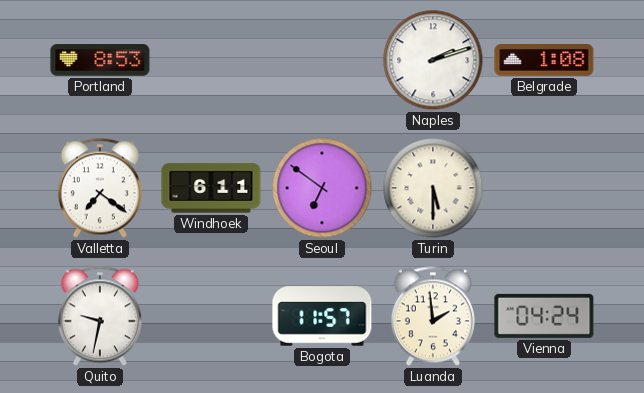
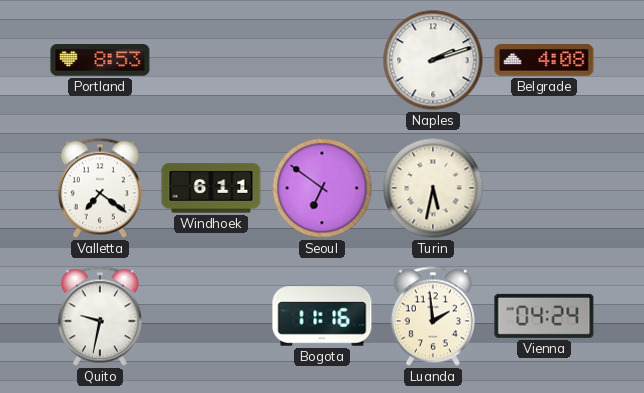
Belgrade: 1:08 -> 4:08 (544, 60)
Turin: 5:30 -> 5:32 (433, 188)
Bogota: 11:57 -> 11:16 (322, 316)
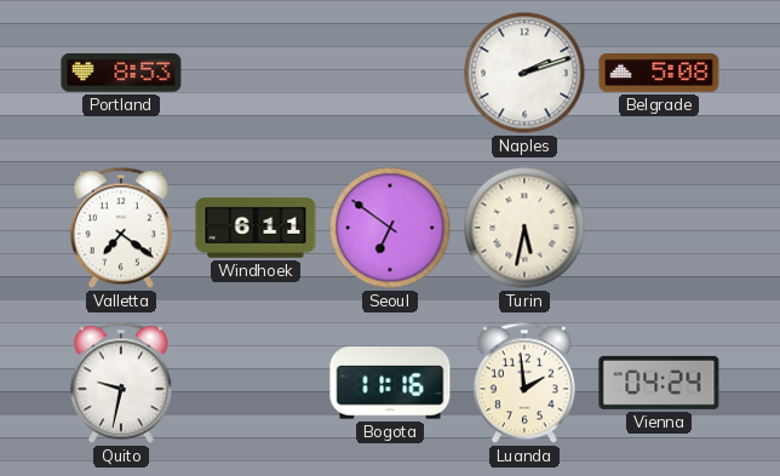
Belgrade: 4:08 -> 5:08 (659, 73)
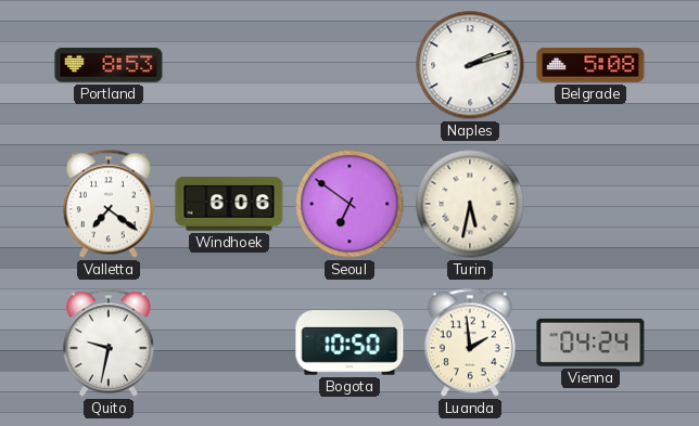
Windhoek: 6:11 -> 6:06 (229, 204)
Bogota: 11:16 -> 10:50 (349, 343)
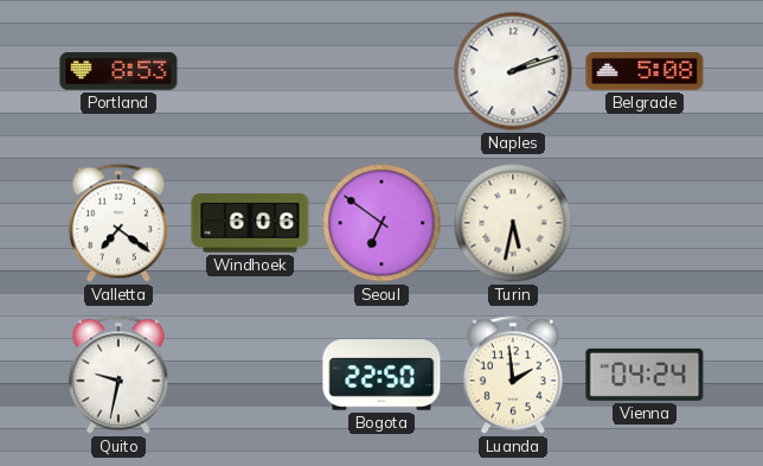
Bogota: 10:50 -> 22:50 (381, 375)
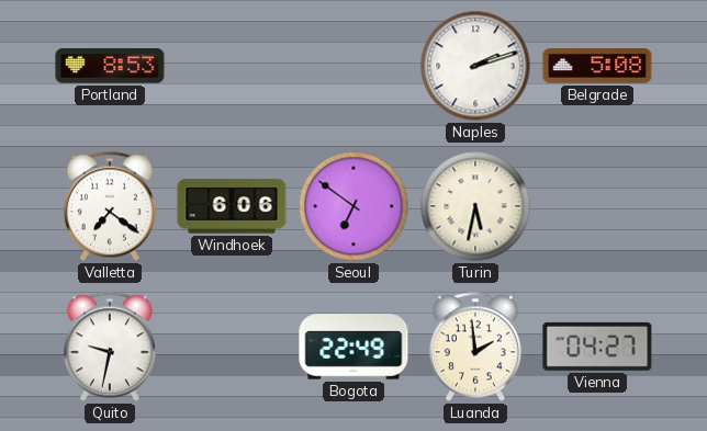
Bogota: 22:50 -> 22:49 (353, 347)
Vienna: 04:24 -> 04:27 (597, 347)
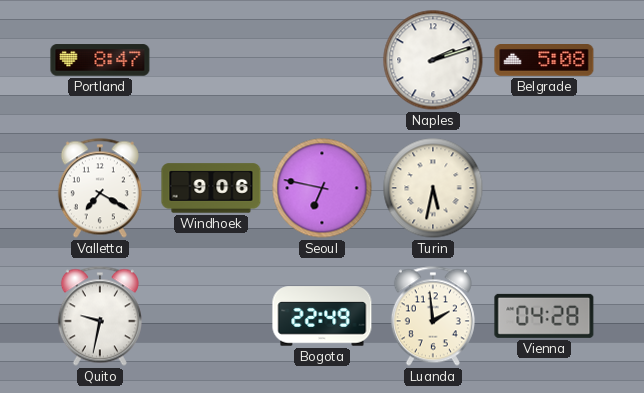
Portland: 8:53 -> 8:47 (100, 60)
Valletta: 7:21 -> 7:20 (100, 188)
Windhoek: 6:06 -> 9:06 (211, 188)
Seoul: 6:51 -> 6:47 (322, 188)
Vienna: 04:27 -> 04:28 (544, 316)
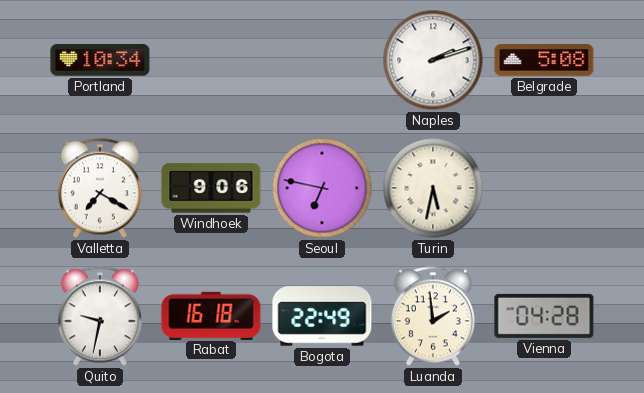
Portland: 8:47 -> 10:34 (100, 60)
Rabat: none -> 16:18 (211, 315)
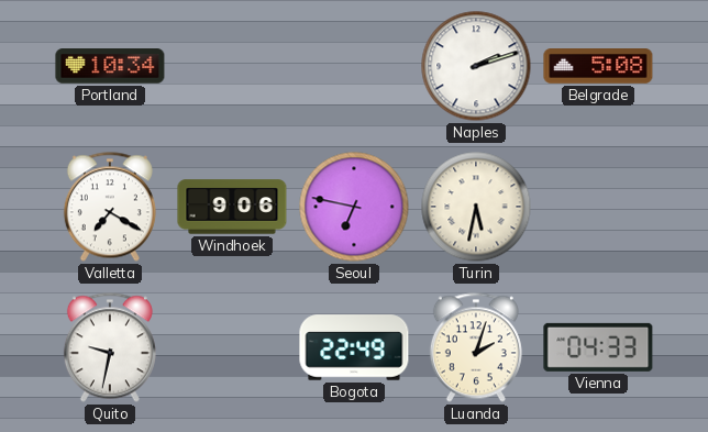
Rabat: 16:18 -> none (211, 315)
Luanda: 1:59 -> 2:03 (476, 347)
Vienna: 04:28 -> 04:33 (598, 347)
